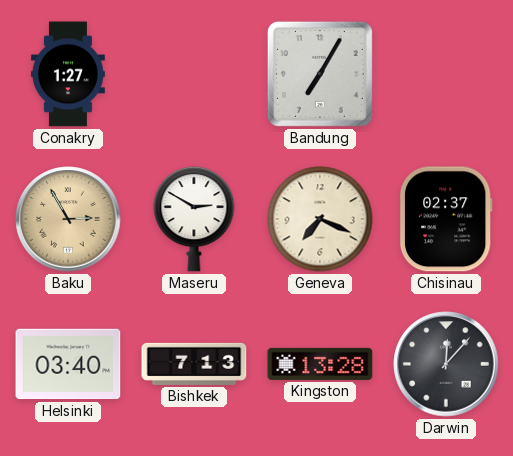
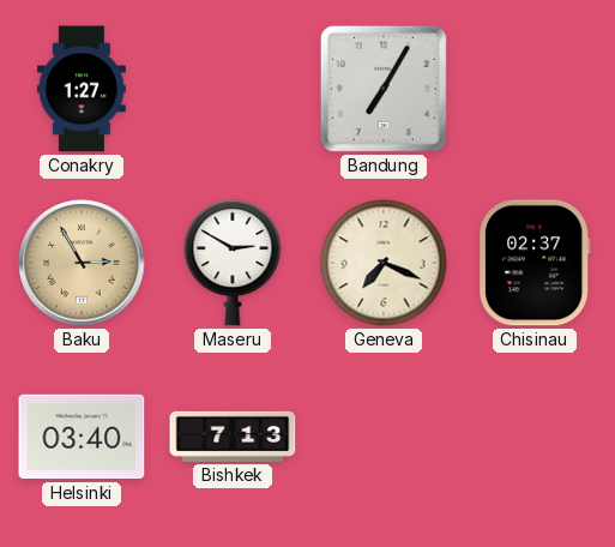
Kingston: 13:28 -> none (320, 364)
Darwin: 12:07 -> none (446, 364)
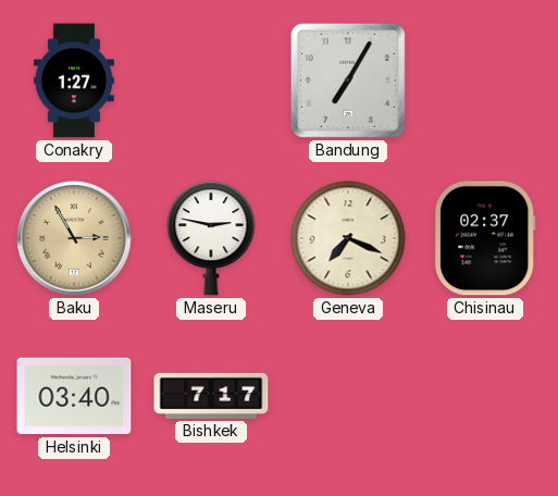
Maseru: 2:50 -> 2:47 (211, 238)
Bishkek: 7:13 -> 7:17 (211, 396)
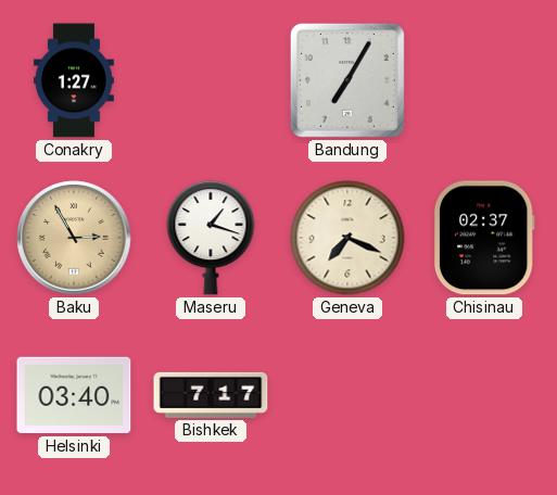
Maseru: 2:47 -> 1:18 (211, 238)
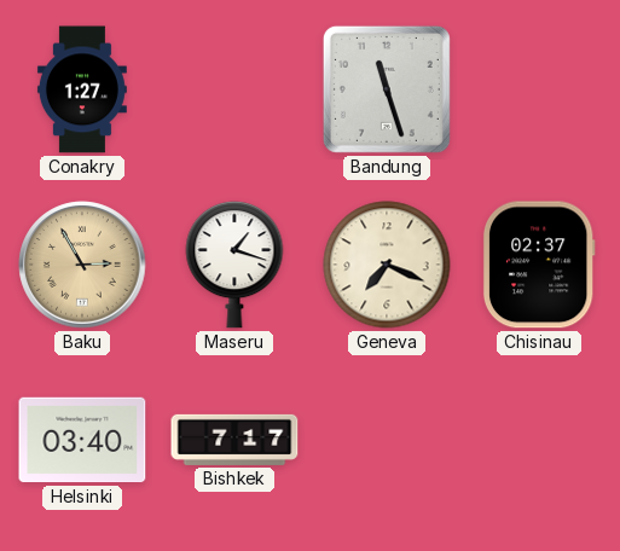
Bandung: 7:05 -> 11:27 (387, 89)
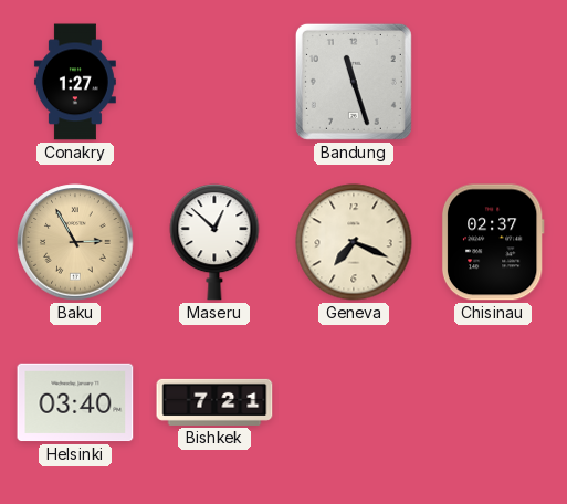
Maseru: 1:18 -> 12:52 (214, 242)
Bishkek: 7:17 -> 7:21 (214, 402)
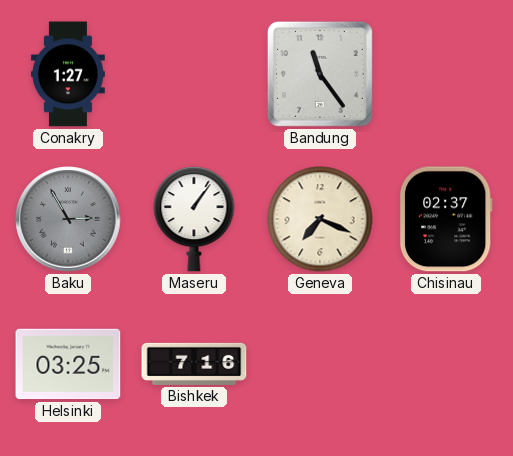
Bandung: 11:27 -> 11:24 (320, 74)
Baku dial: champagne -> grey (68, 219)
Maseru: 12:52 -> 1:06 (194, 219)
Helsinki: 03:40 -> 03:25 (68, 364)
Bishkek: 7:21 -> 7:16 (194, 364)
